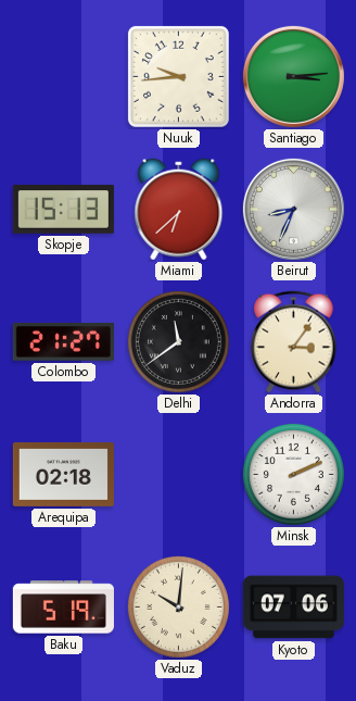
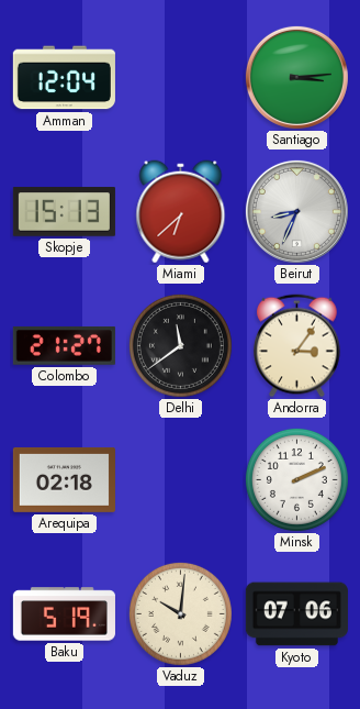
Amman: none -> 12:04 (64, 78)
Nuuk: 9:44 -> none (178, 76)
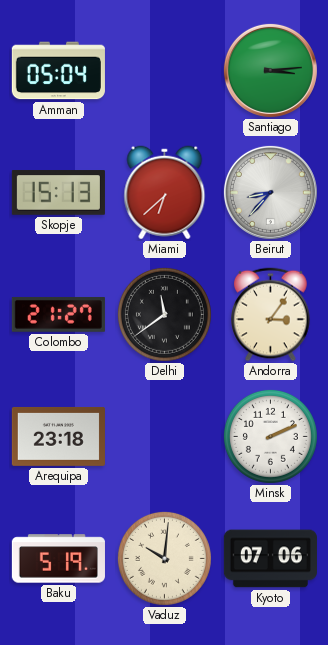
Amman: 12:04 -> 05:04 (58, 71)
Beirut: 8:34 -> 8:37 (270, 192)
Arequipa: 02:18 -> 23:18 (58, 436)
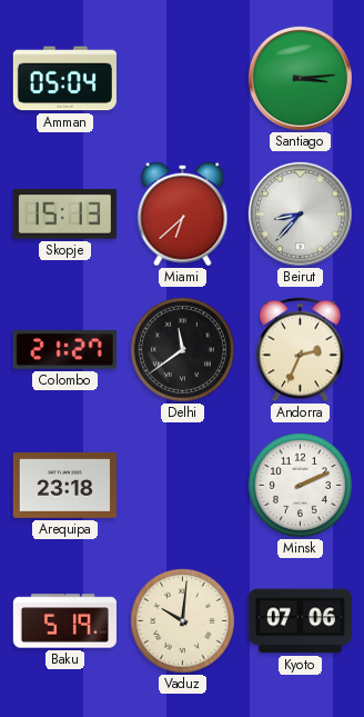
Andorra: 3:06 -> 2:34 (301, 350)
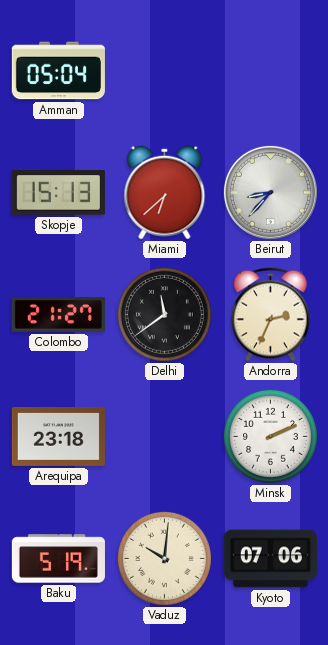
Santiago: 3:14 -> none (300, 78)
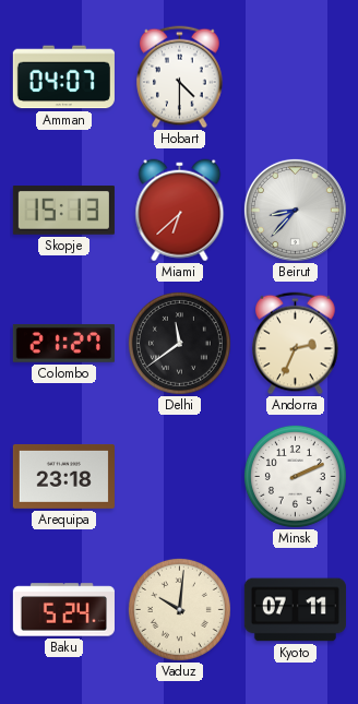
Amman: 05:04 -> 04:07 (63, 77)
Hobart: none -> 4:30 (180, 77)
Baku: 5:19 -> 5:24 (63, 610)
Kyoto: 07:06 -> 07:11 (295, 610)
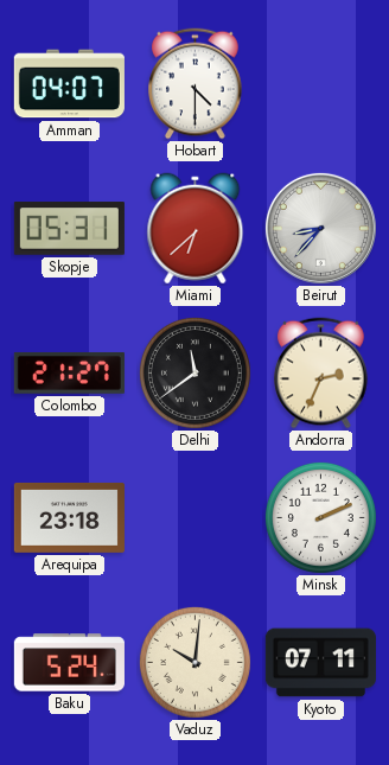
Skopje: 15:13 -> 05:31 (69, 229)
